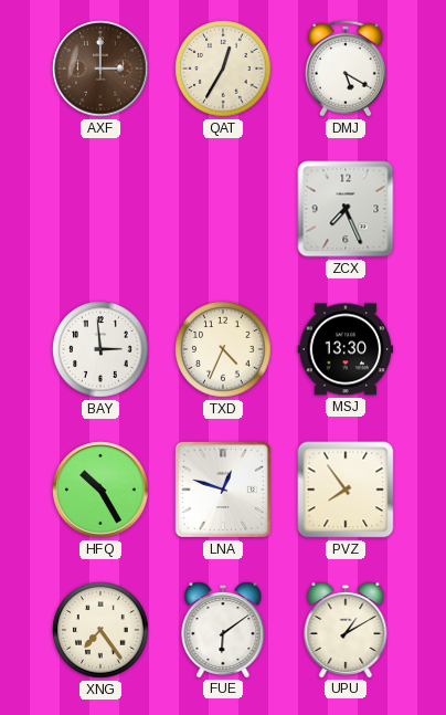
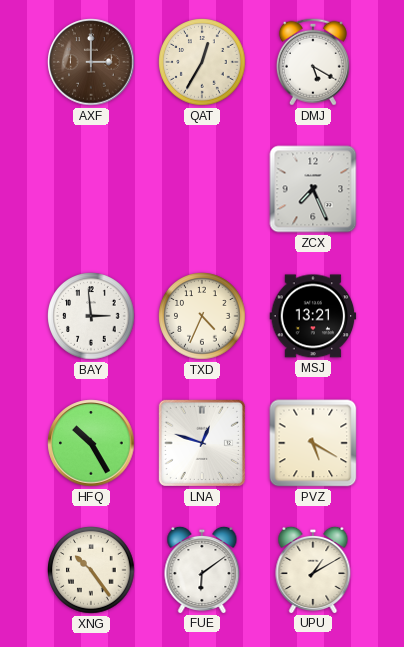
MSJ: 13:30 -> 13:21 (313, 316)
PVZ: 7:54 -> 5:20 (313, 443)
XNG: 7:24 -> 10:24 (91, 570)
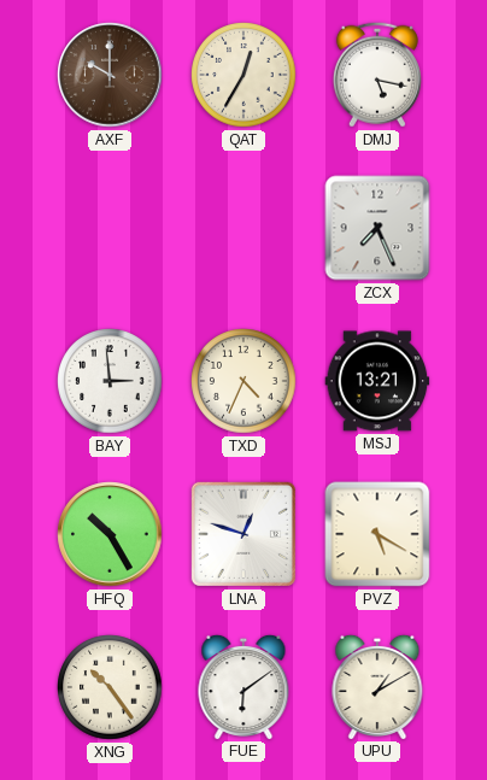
AXF: 3:00 -> 10:00 (110, 75)
DMJ: 5:20 -> 5:17 (377, 75)
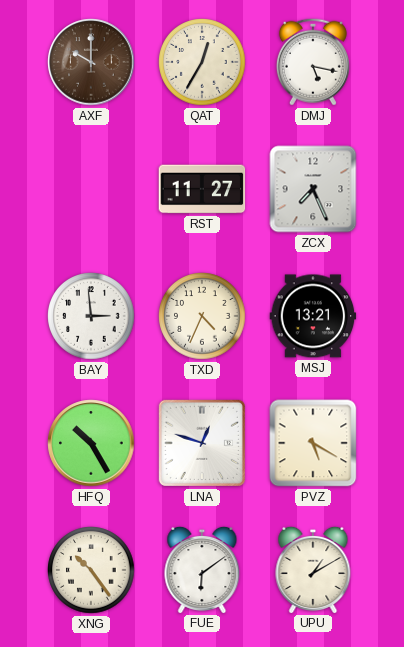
RST: none -> 11:27 (202, 189)
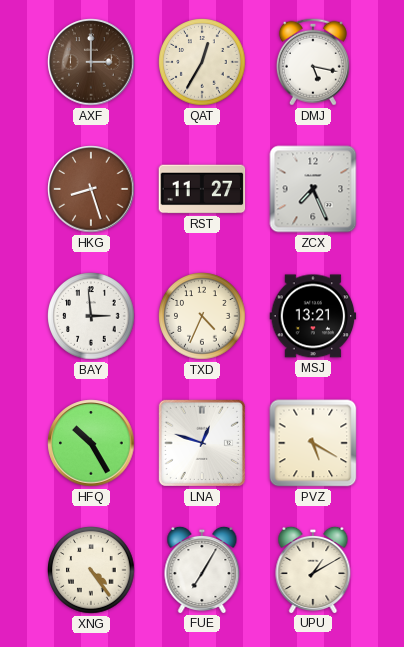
AXF: 10:00 -> 3:00 (91, 62)
HKG: none -> 8:27 (91, 189)
XNG: 10:24 -> 4:24 (91, 570)
FUE: 6:09 -> 7:05 (202, 569)
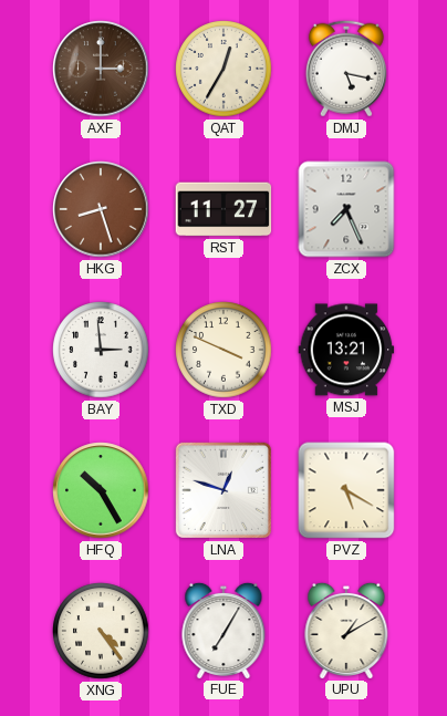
TXD: 4:34 -> 3:49 (224, 350)
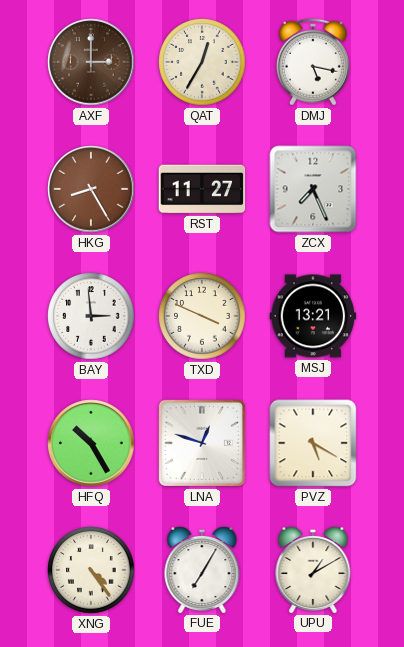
HKG: 8:27 -> 8:25 (91, 189)
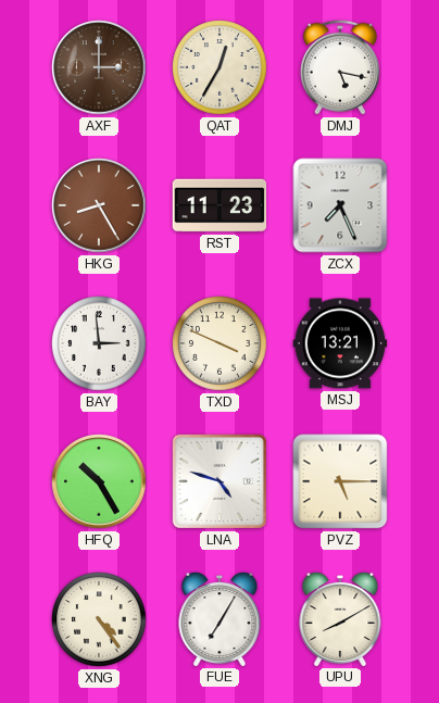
RST: 11:27 -> 11:23 (220, 205)
LNA: 12:48 -> 4:48 (220, 481)
PVZ: 5:20 -> 5:15 (340, 481)
UPU: 1:10 -> 8:10 (340, 618)
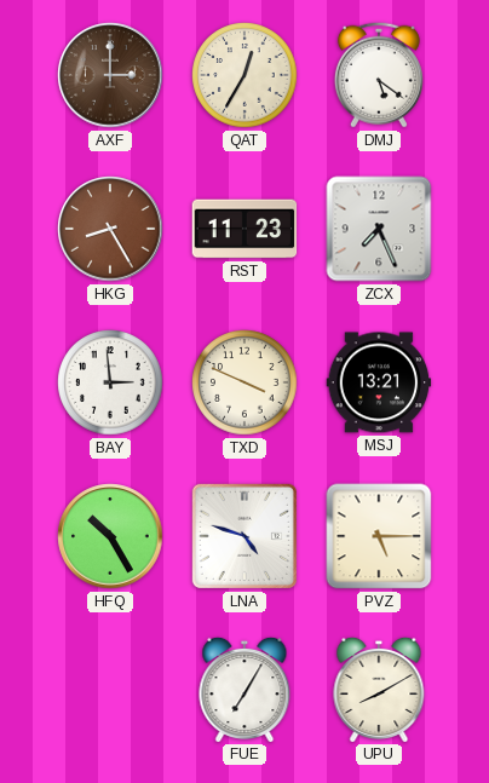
DMJ: 5:17 -> 5:21 (379, 75)
XNG: 4:24 -> none (99, 619)
